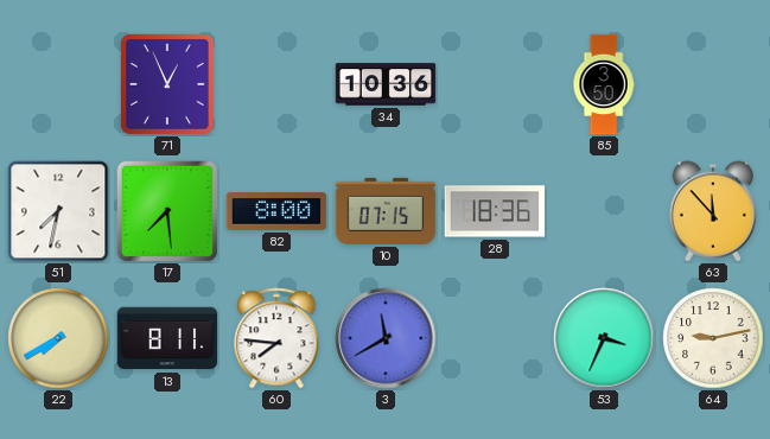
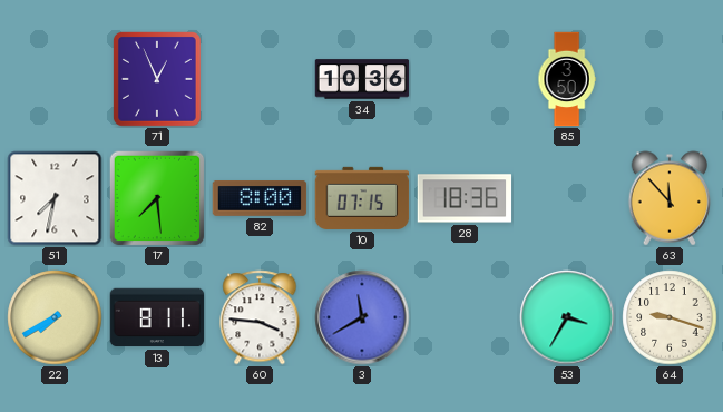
60: 7:46 -> 3:46 (260, 317)
53: 3:34 -> 3:35 (567, 317)
64: 9:13 -> 9:18 (670, 317)
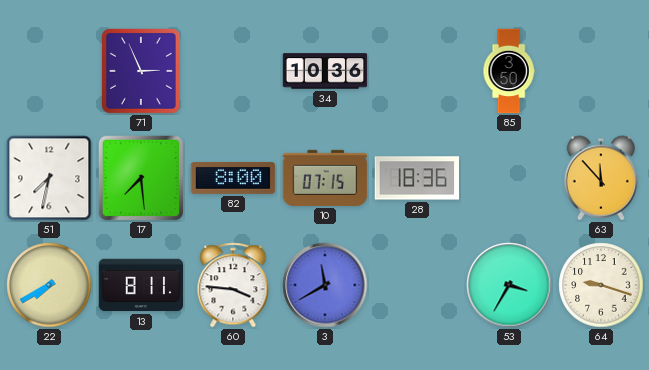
71: 12:56 -> 2:56 (142, 72)
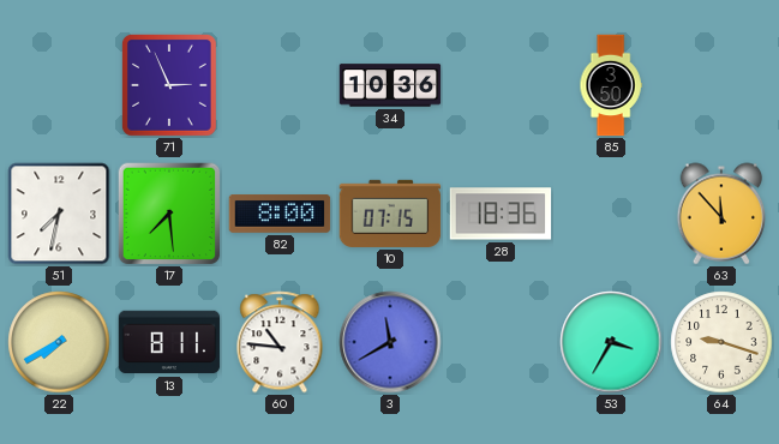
60: 3:46 -> 10:46 (280, 342)
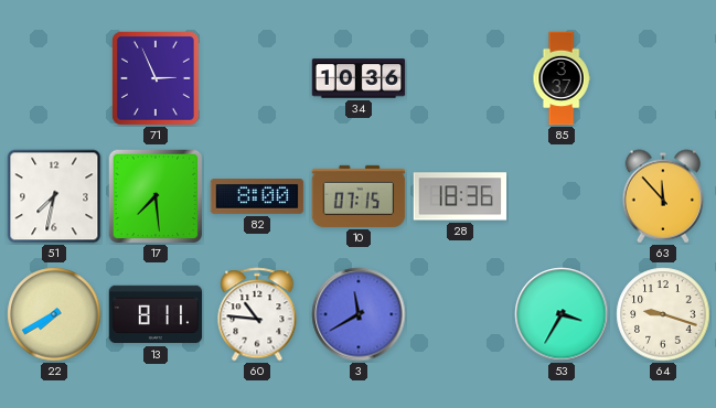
85: 3:50 -> 3:37 (562, 78)
